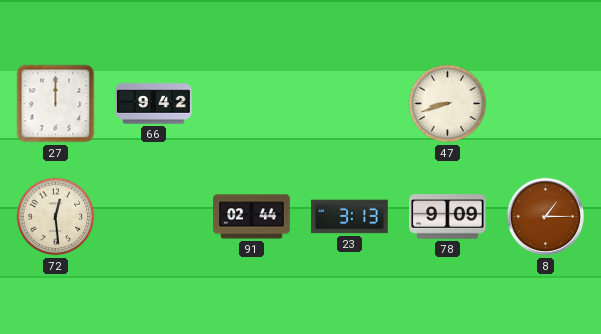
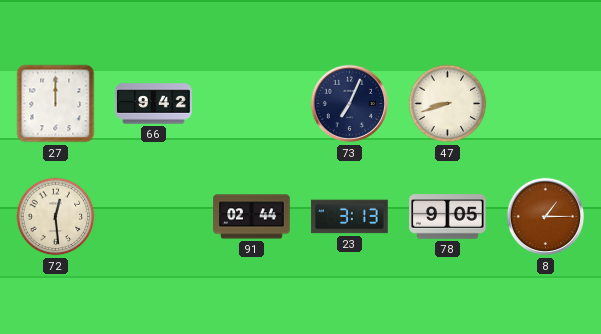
73: none -> 7:04 (350, 104)
78: 9:09 -> 9:05 (448, 217)
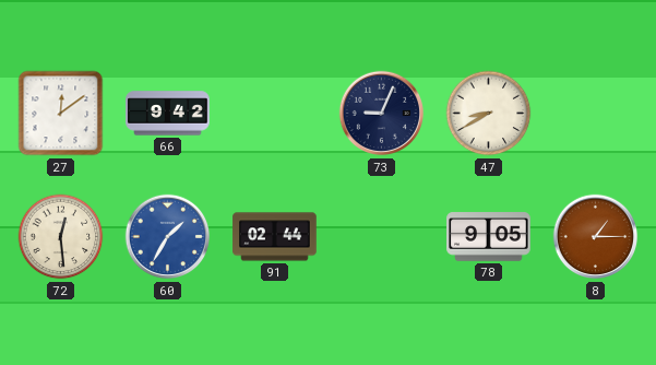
27: 12:00 -> 12:09 (61, 114)
73: 7:04 -> 9:04 (382, 114)
47: 8:42 -> 8:40 (489, 114)
60: none -> 1:35 (168, 237)
23: 3:13 -> none (350, 217)
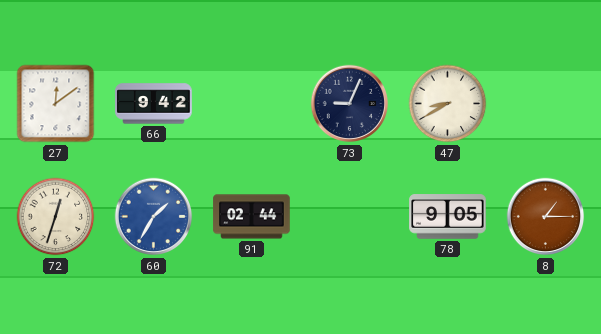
72: 12:29 -> 12:33 (56, 217)
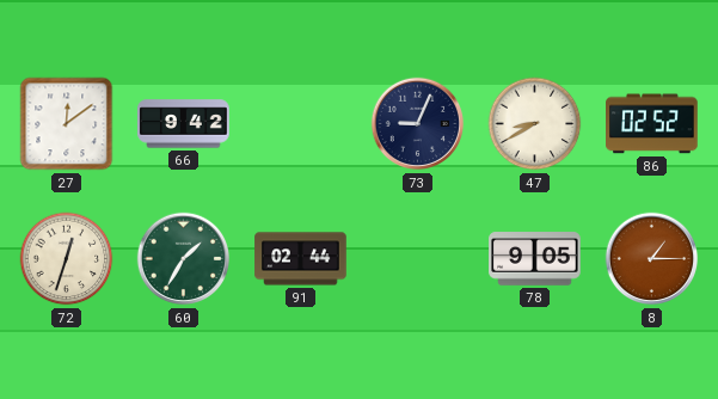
86: none -> 02:52 (652, 124)
60 dial: blue -> green (184, 259)
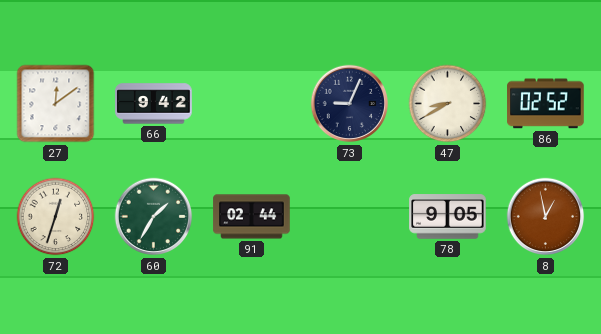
8: 1:15 -> 12:58 (546, 217)
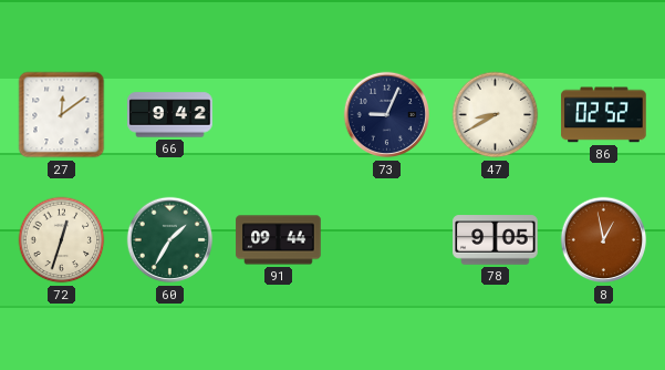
91: 02:44 -> 09:44 (279, 240)
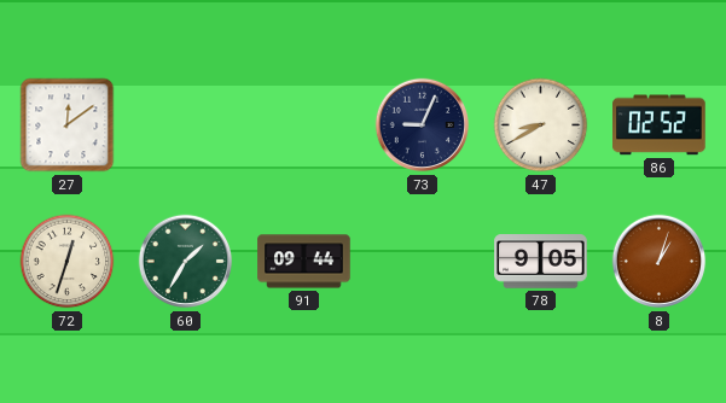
66: 9:42 -> none (170, 115)
8: 12:58 -> 1:03 (660, 262)
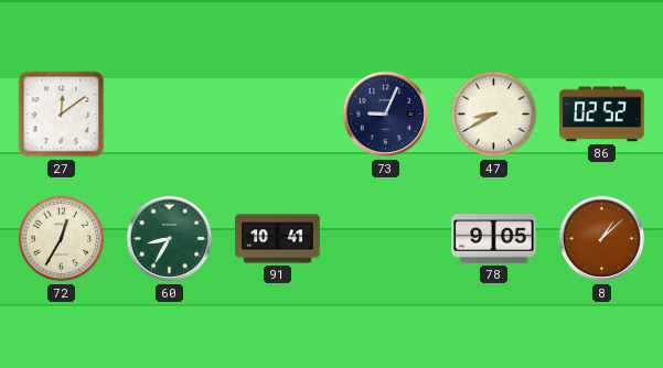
72: 12:33 -> 12:35 (62, 239)
60: 1:35 -> 8:35 (170, 239)
91: 09:44 -> 10:41 (278, 239)
8: 1:03 -> 1:08 (602, 239)
